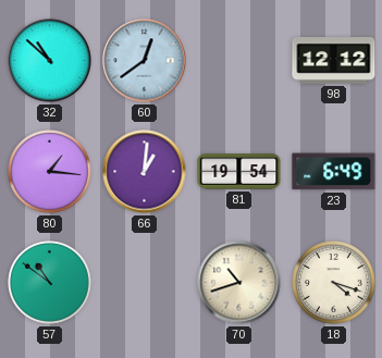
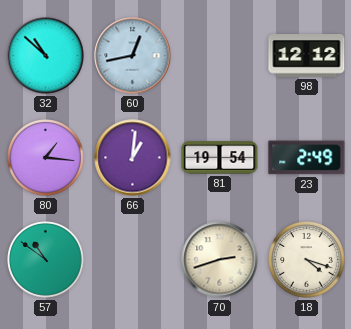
60: 12:39 -> 12:43 (133, 56)
23: 6:49 -> 2:49 (307, 158)
70: 10:42 -> 2:42 (220, 260)
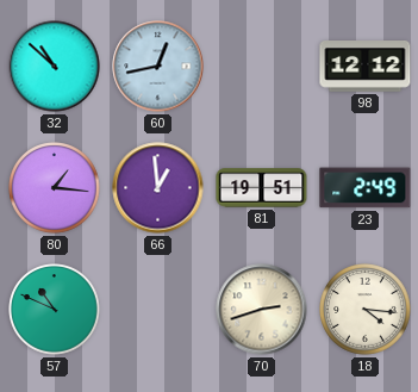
66: 1:01 -> 12:59 (158, 188)
81: 19:54 -> 19:51 (262, 188)
57: 10:51 -> 10:49 (55, 310)
18: 4:18 -> 4:16 (366, 310)
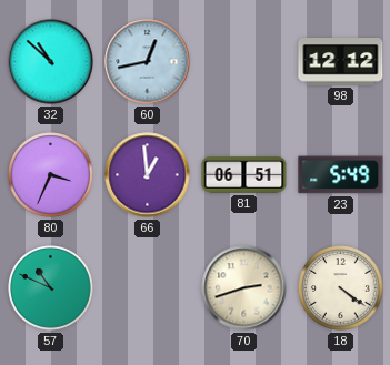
80: 1:16 -> 3:34 (51, 175)
81: 19:51 -> 06:51 (244, 175)
23: 2:49 -> 5:49 (341, 175)
18: 4:16 -> 4:21 (341, 288)
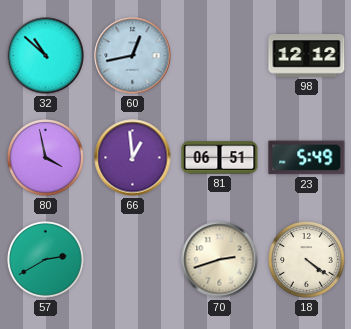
80: 3:34 -> 3:58 (46, 158)
57: 10:49 -> 2:40 (46, 260)
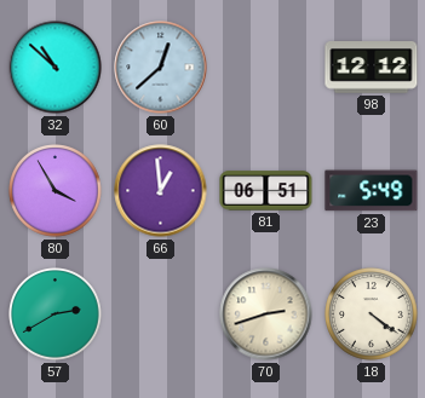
60: 12:43 -> 12:38 (161, 68)
80: 3:58 -> 3:55 (56, 191)
